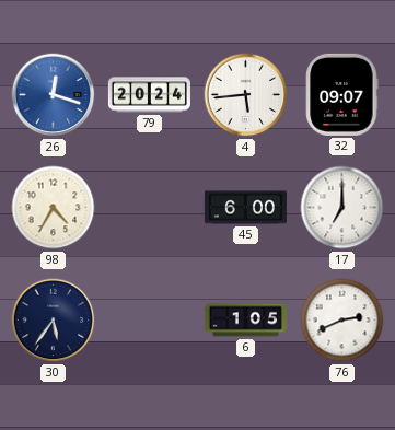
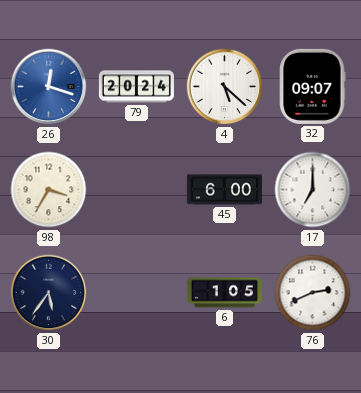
4: 5:44 -> 5:22 (225, 87)
98: 4:35 -> 3:35 (49, 190)
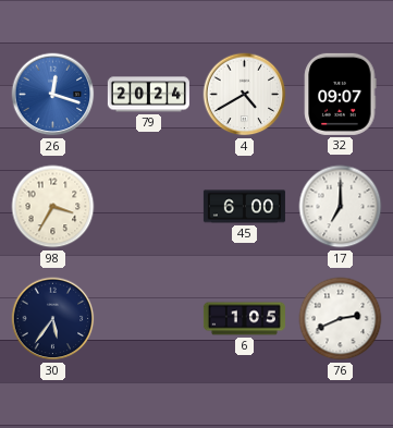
4: 5:22 -> 4:40 (245, 95)
